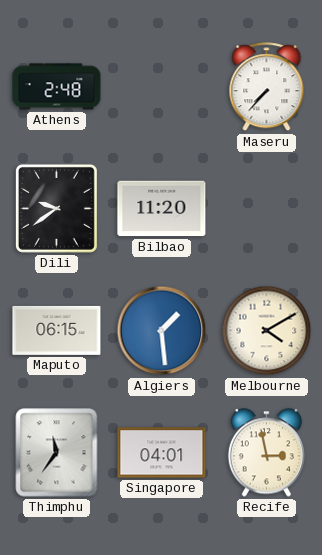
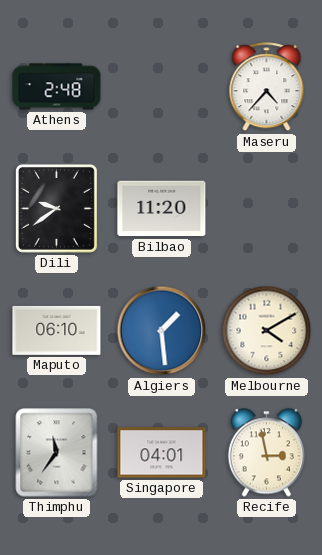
Maseru: 7:37 -> 4:37 (267, 87)
Maputo: 06:15 -> 06:10 (57, 330)
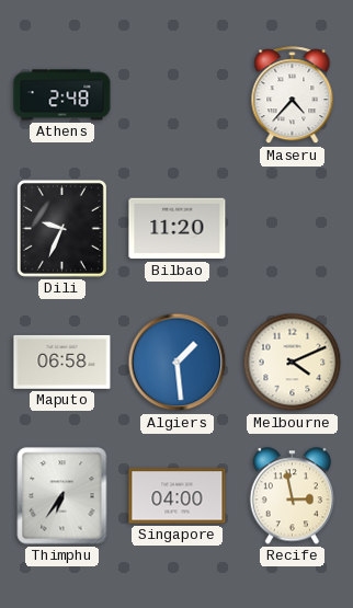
Dili: 9:39 -> 9:34 (61, 228)
Maputo: 06:10 -> 06:58 (62, 362)
Melbourne: 4:10 -> 4:11 (293, 363)
Thimphu: 11:36 -> 6:36 (62, 496)
Singapore: 04:01 -> 04:00 (178, 496)
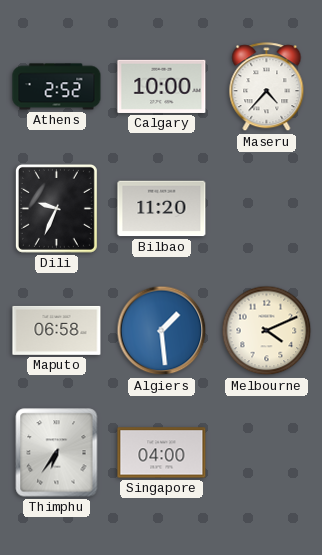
Athens: 2:48 -> 2:52 (57, 87)
Calgary: none -> 10:00 (162, 86)
Recife: 2:58 -> none (292, 496)
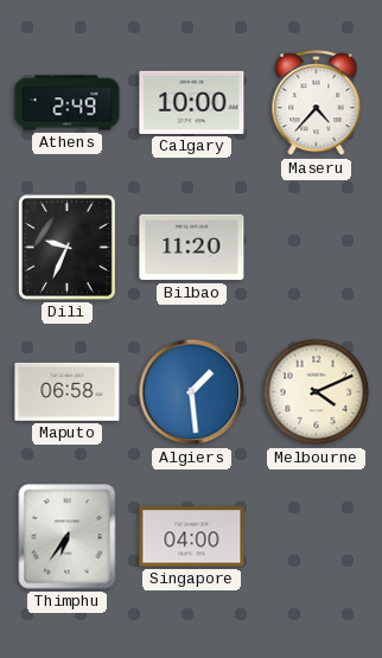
Athens: 2:52 -> 2:49 (68, 103)
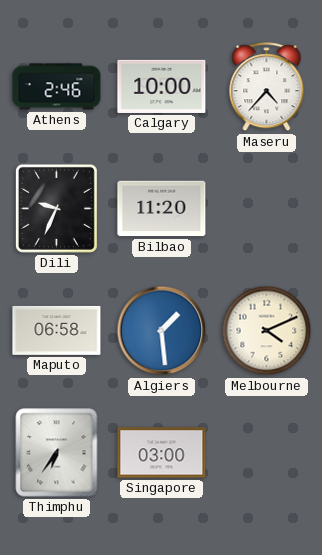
Athens: 2:49 -> 2:46 (57, 87)
Singapore: 04:00 -> 03:00 (162, 453)
